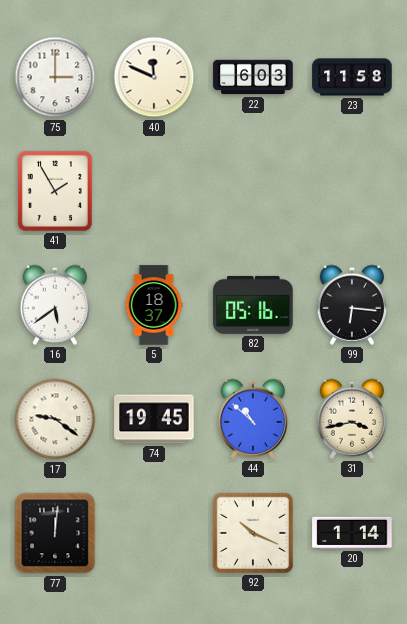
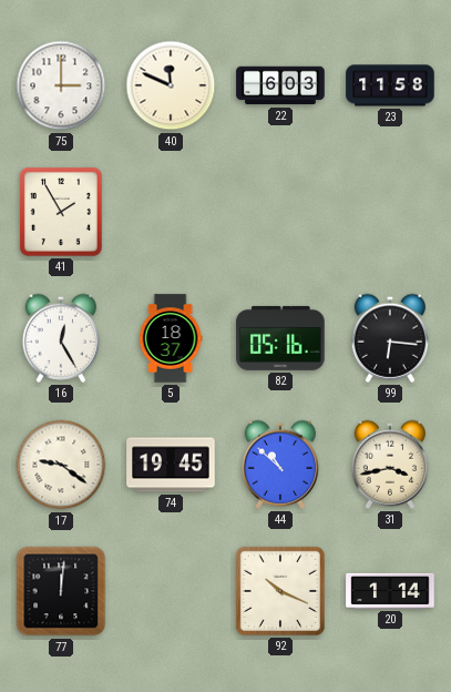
16: 5:39 -> 12:25 (60, 338)
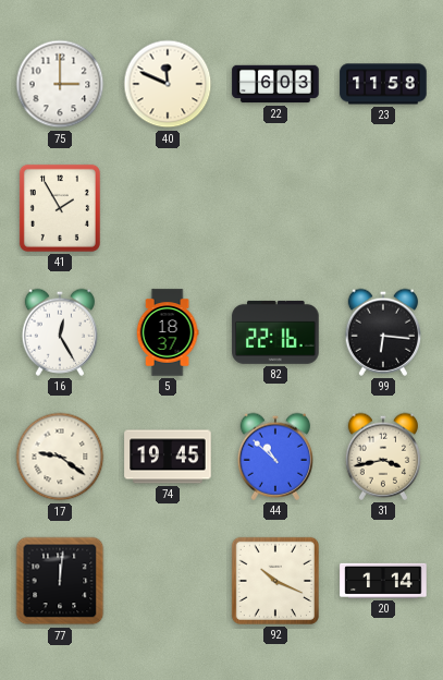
82: 05:16 -> 22:16 (275, 332)
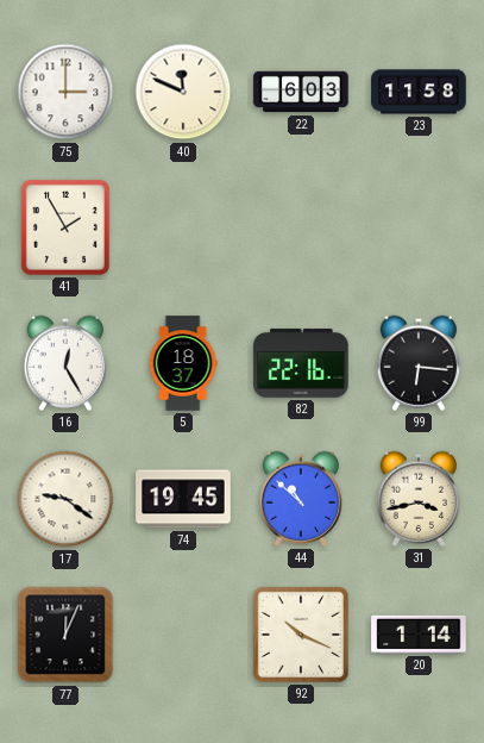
77: 12:01 -> 12:04 (65, 635)
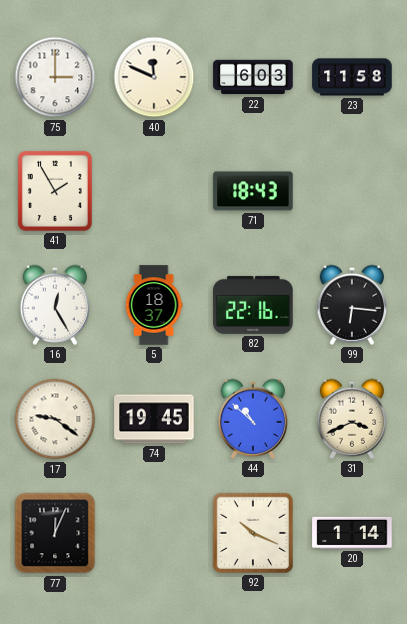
71: none -> 18:43 (253, 191)
31: 3:43 -> 3:41 (351, 419)
